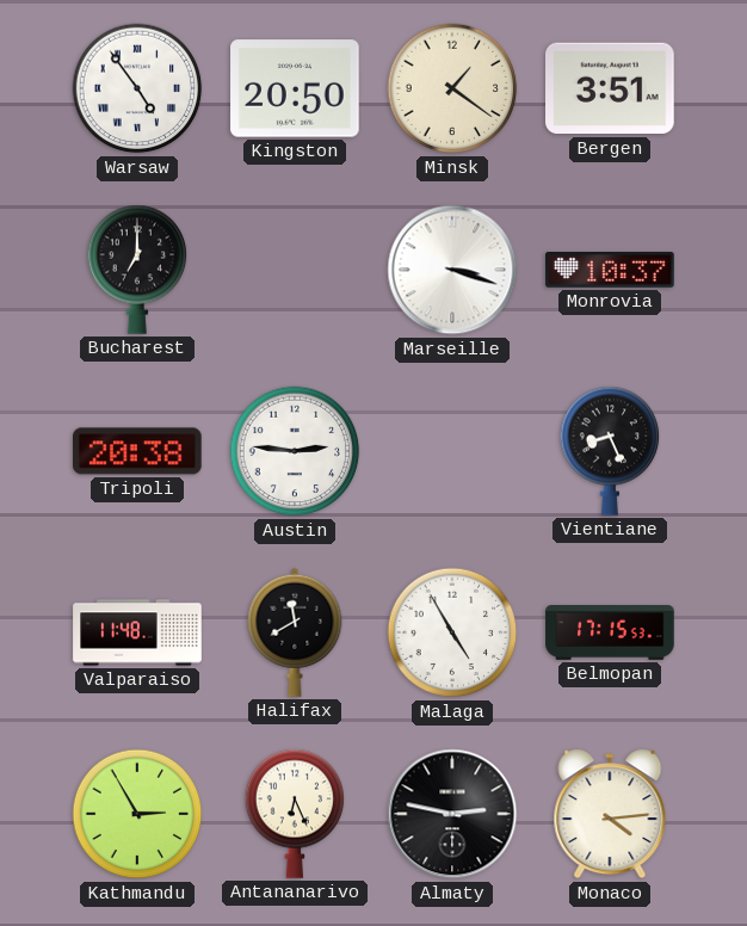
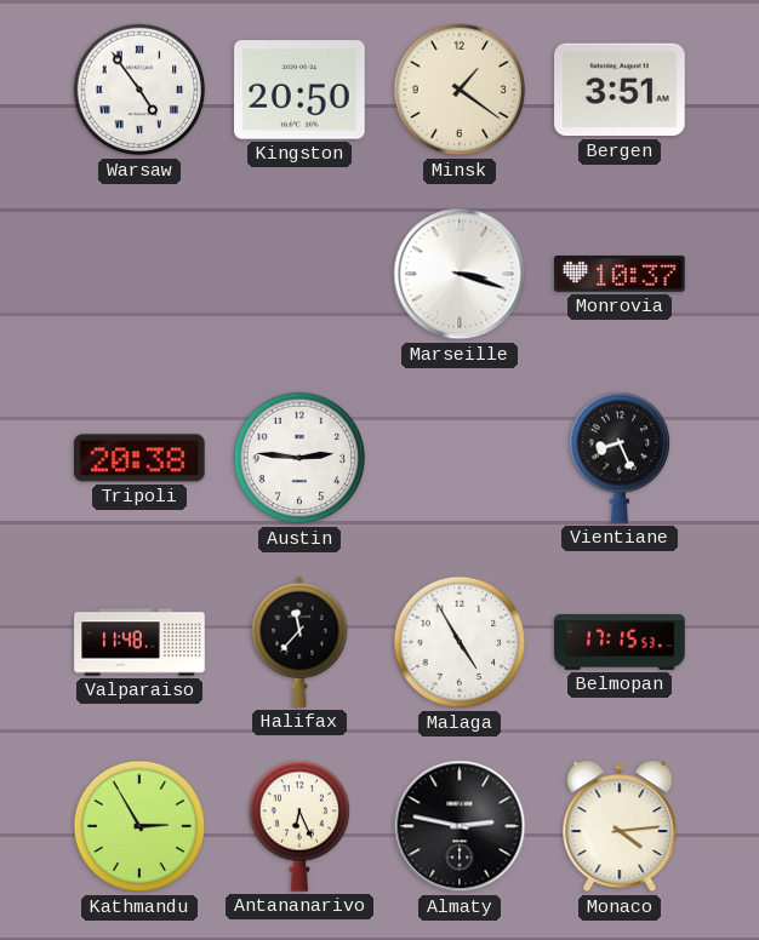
Bucharest: 7:00 -> none (137, 270)
Halifax: 11:40 -> 11:37 (299, 642)
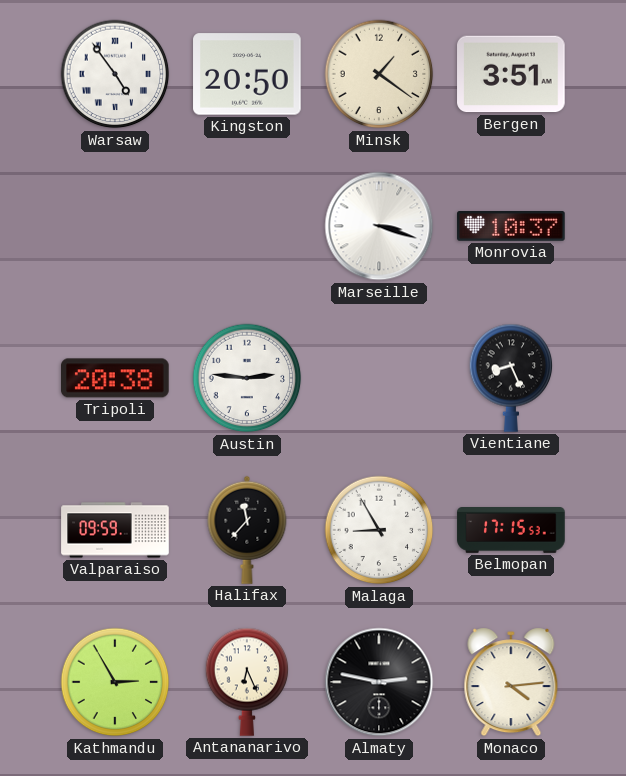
Valparaiso: 11:48 -> 09:59 (115, 530)
Malaga: 4:55 -> 8:55 (379, 530)
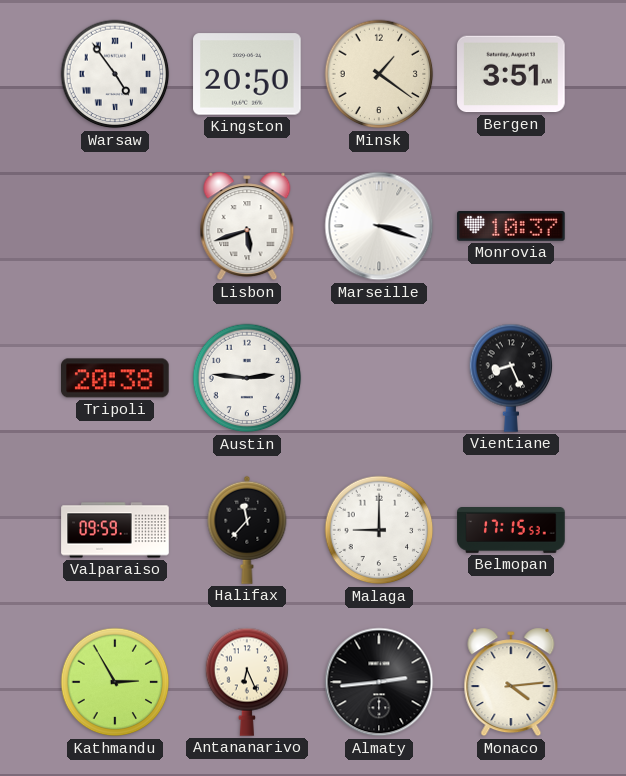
Lisbon: none -> 5:42 (247, 226)
Malaga: 8:55 -> 9:00 (379, 530)
Almaty: 2:47 -> 2:44 (379, 682)
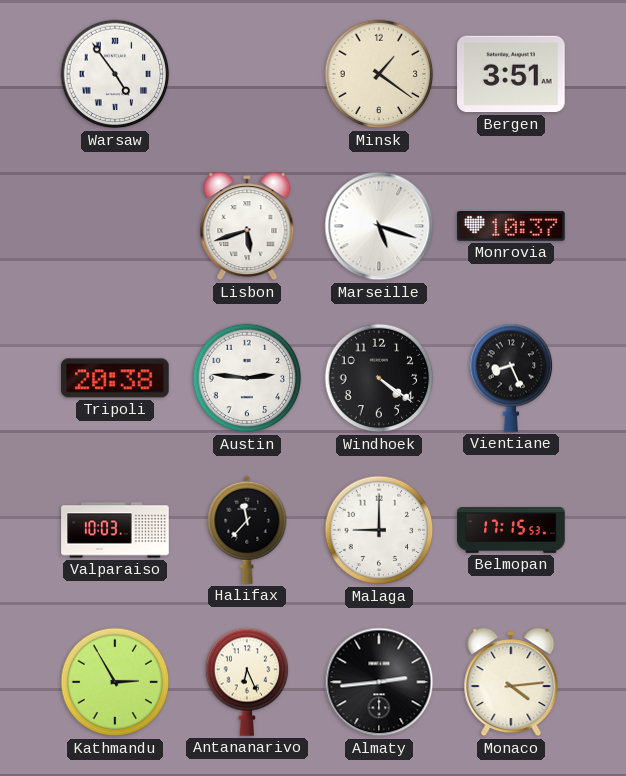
Kingston: 20:50 -> none (247, 74)
Marseille: 3:18 -> 5:18 (379, 226)
Windhoek: none -> 4:21 (379, 378)
Valparaiso: 09:59 -> 10:03 (115, 530)
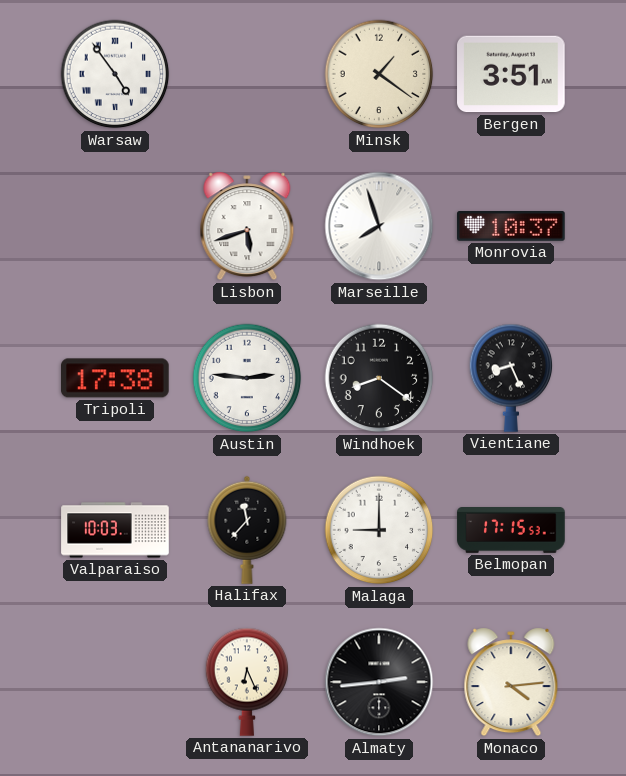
Marseille: 5:18 -> 7:57 (379, 226)
Tripoli: 20:38 -> 17:38 (115, 378)
Windhoek: 4:21 -> 8:21 (379, 378)
Kathmandu: 2:55 -> none (115, 682)
